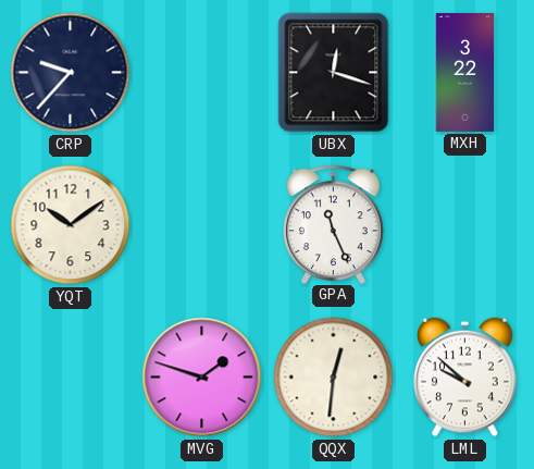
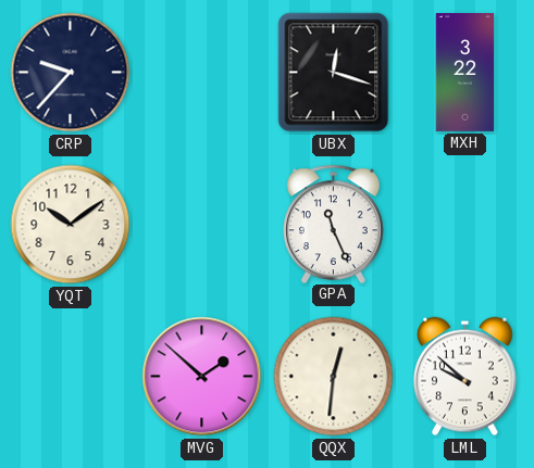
MVG: 1:48 -> 1:52 (202, 377)
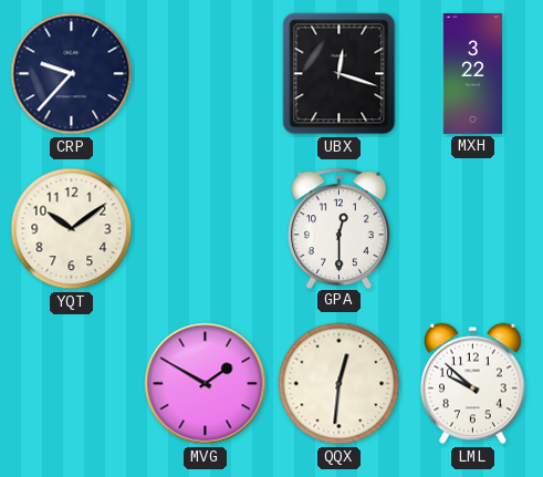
GPA: 11:26 -> 12:30 (340, 228)
MVG: 1:52 -> 1:50 (206, 384)
